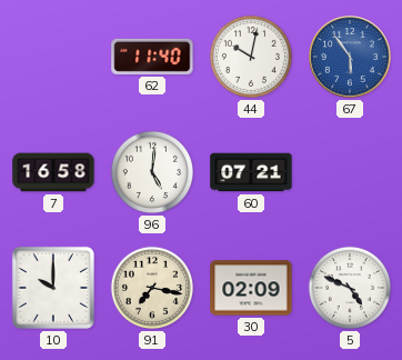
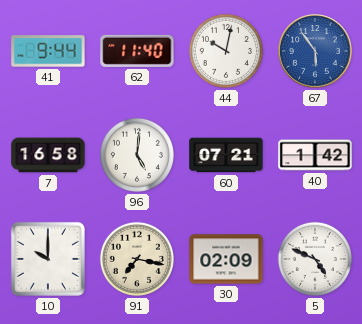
41: none -> 9:44 (48, 51)
40: none -> 1:42 (315, 155)
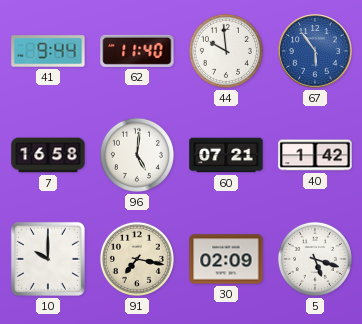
44: 10:02 -> 9:59 (226, 51)
5: 4:49 -> 5:18 (315, 259)
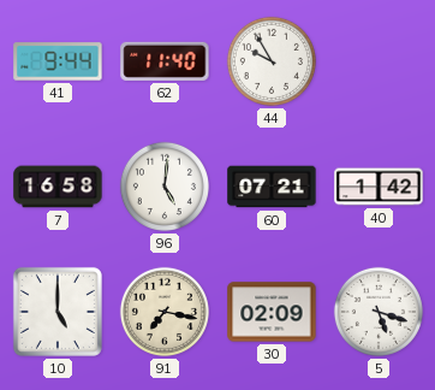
44: 9:59 -> 9:55 (272, 61)
67: 5:54 -> none (315, 51)
10: 10:00 -> 5:00 (58, 312)
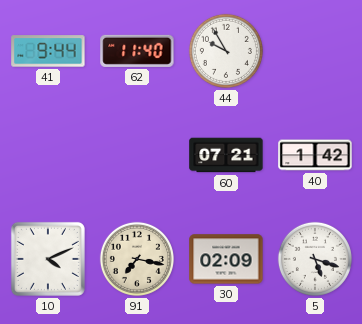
7: 16:58 -> none (58, 187)
96: 5:01 -> none (165, 187)
10: 5:00 -> 4:11 (48, 259)
